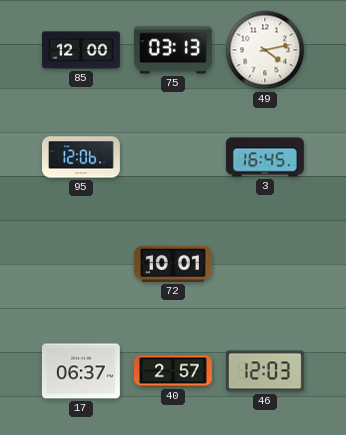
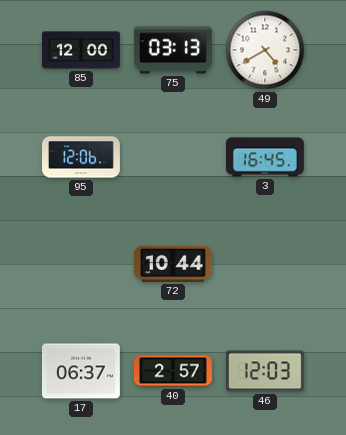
49: 4:13 -> 4:40 (265, 50)
72: 10:01 -> 10:44 (173, 264)
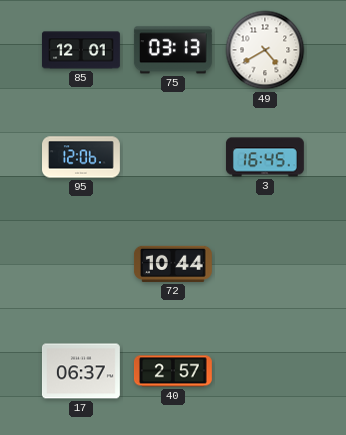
85: 12:00 -> 12:01 (81, 50)
46: 12:03 -> none (265, 371)
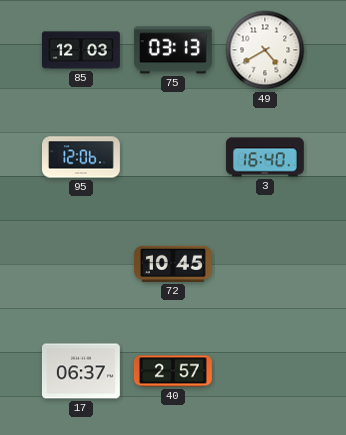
85: 12:01 -> 12:03 (81, 50)
3: 16:45 -> 16:40 (265, 157)
72: 10:44 -> 10:45 (173, 264)
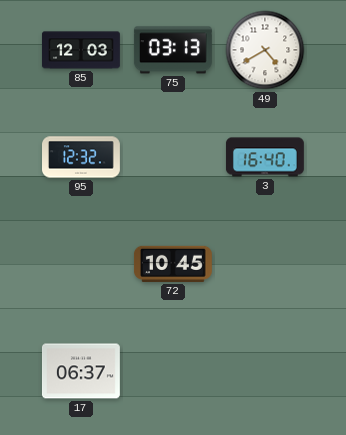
95: 12:06 -> 12:32 (82, 157)
40: 2:57 -> none (173, 371)
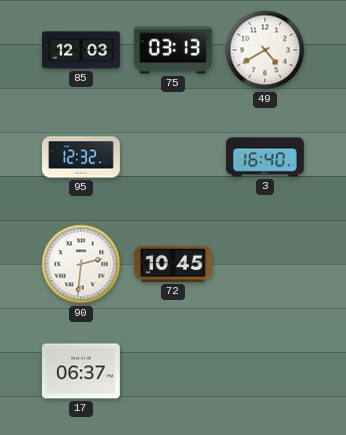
90: none -> 2:31 (81, 264)
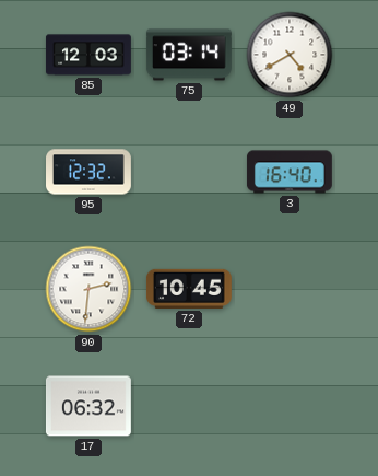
75: 03:13 -> 03:14 (189, 55)
17: 06:37 -> 06:32 (88, 406)
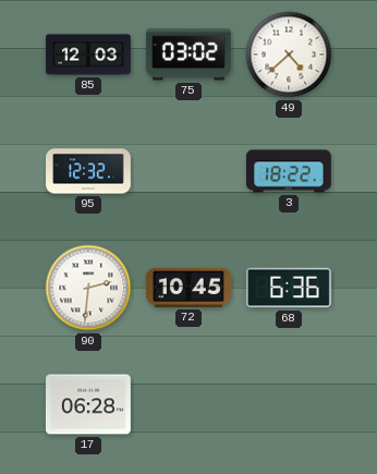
75: 03:14 -> 03:02 (188, 54)
49: 4:40 -> 4:38 (289, 54)
3: 16:40 -> 18:22 (289, 171)
68: none -> 6:36 (289, 288)
17: 06:32 -> 06:28 (88, 404)
